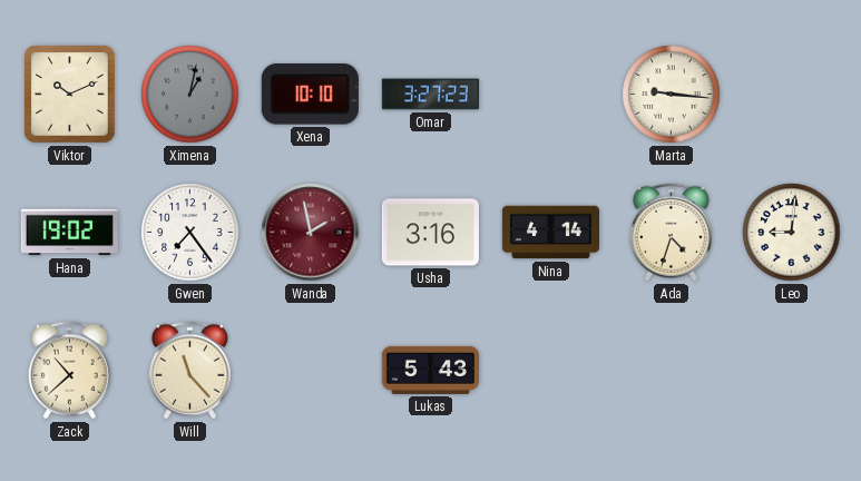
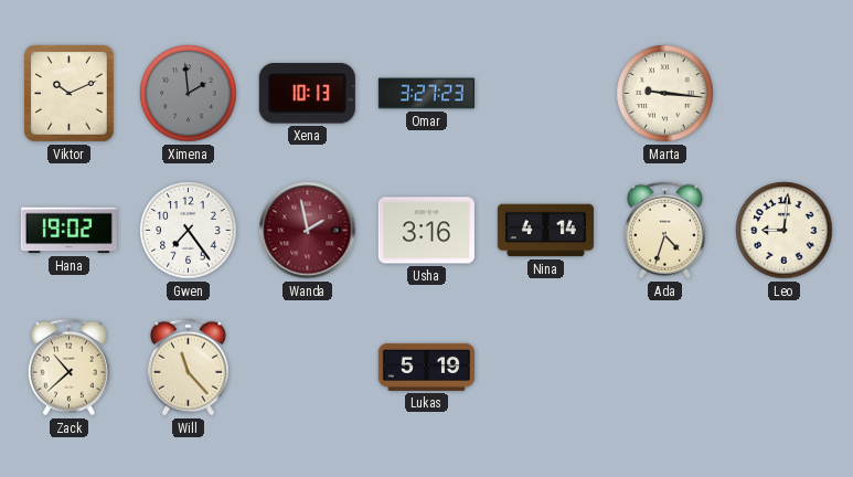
Ximena: 1:02 -> 1:59 (189, 94)
Xena: 10:10 -> 10:13 (307, 94)
Lukas: 5:43 -> 5:19 (426, 367)
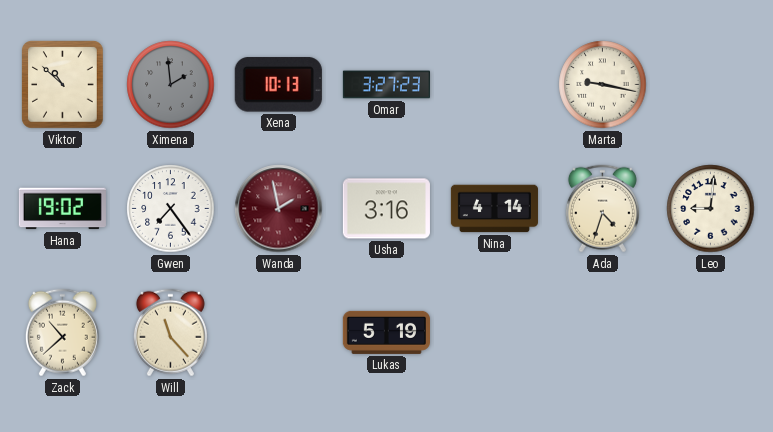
Viktor: 10:11 -> 10:52 (63, 85)
Marta: 9:16 -> 9:17 (603, 85)
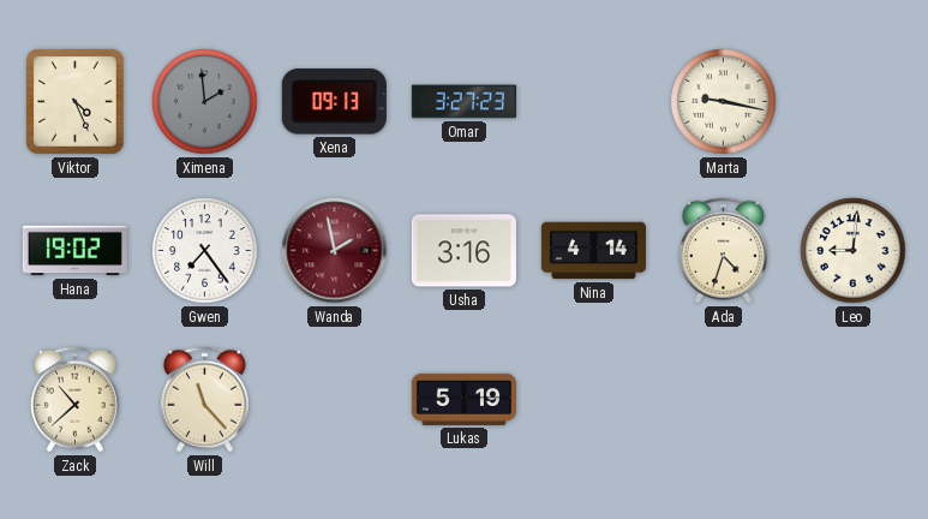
Viktor: 10:52 -> 4:26 (76, 102)
Xena: 10:13 -> 09:13 (334, 102)
